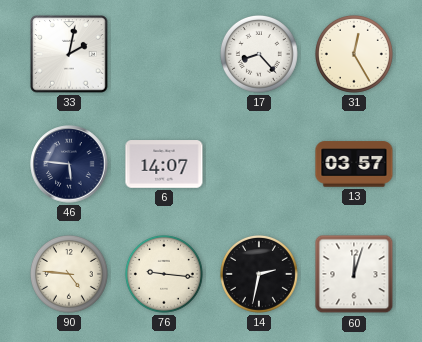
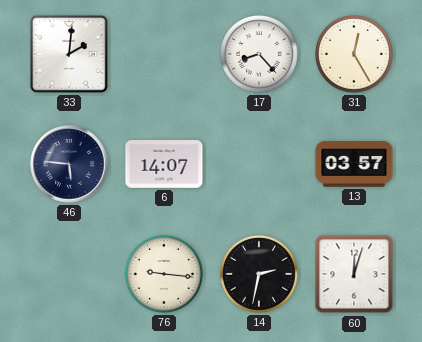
33: 2:02 -> 2:01 (69, 54)
90: 4:46 -> none (69, 274)
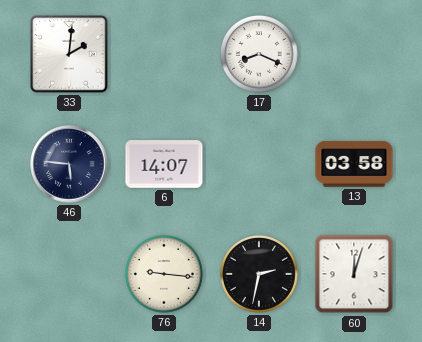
17: 8:23 -> 8:19 (259, 54)
31: 12:25 -> none (354, 54)
13: 03:57 -> 03:58 (354, 164)
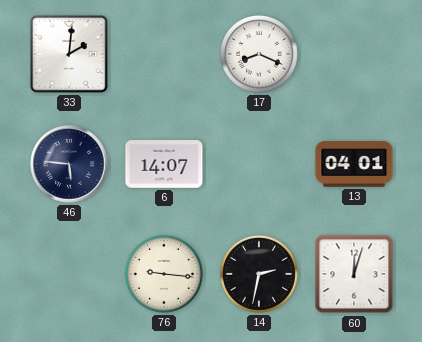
13: 03:58 -> 04:01 (354, 164)
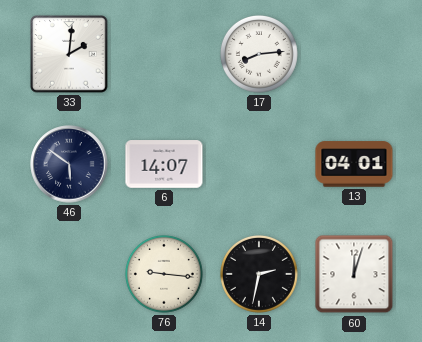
17: 8:19 -> 8:14 (259, 54)
46: 5:46 -> 5:51 (69, 164)
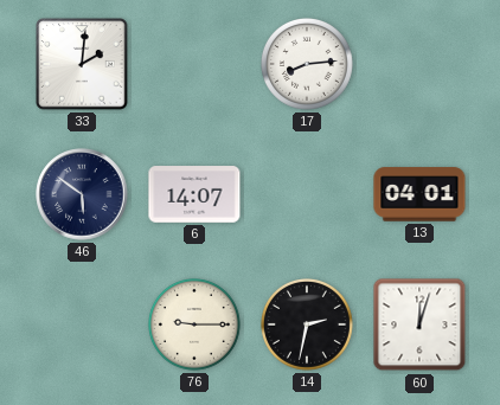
76: 9:16 -> 9:15 (194, 324)
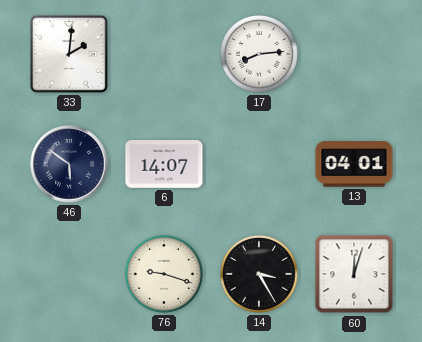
76: 9:15 -> 9:18 (164, 274)
14: 2:32 -> 3:25 (259, 274)
